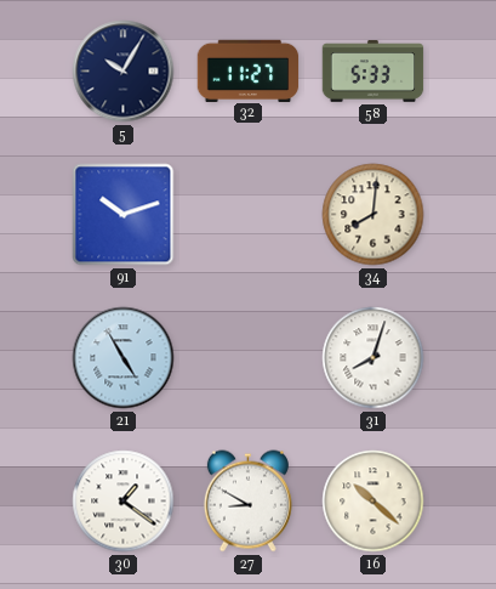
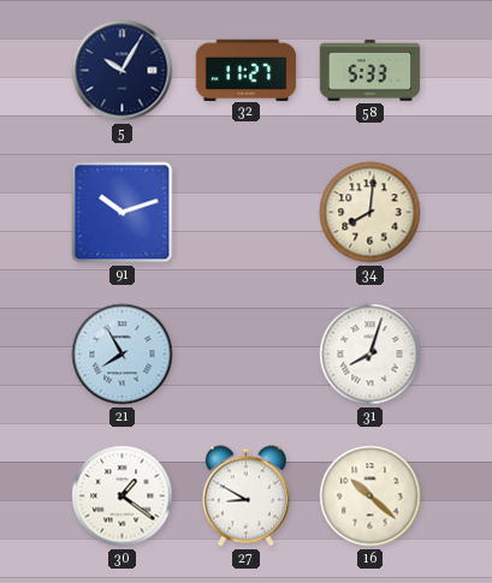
21: 4:55 -> 7:55 (123, 355)
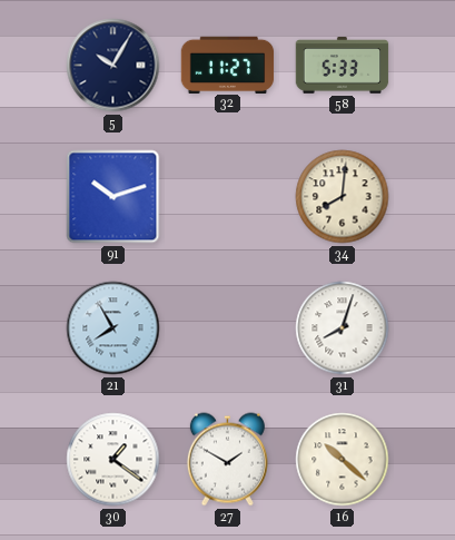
27: 8:50 -> 1:50 (227, 460)
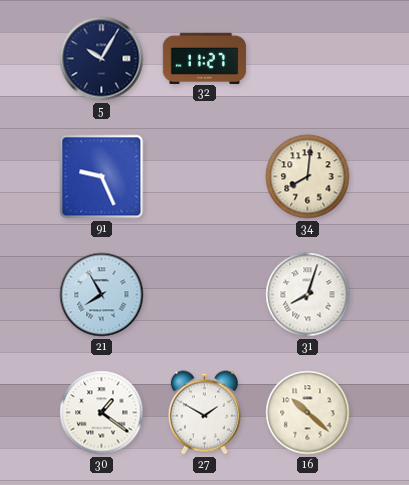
58: 5:33 -> none (343, 66)
91: 10:12 -> 9:26 (102, 177)
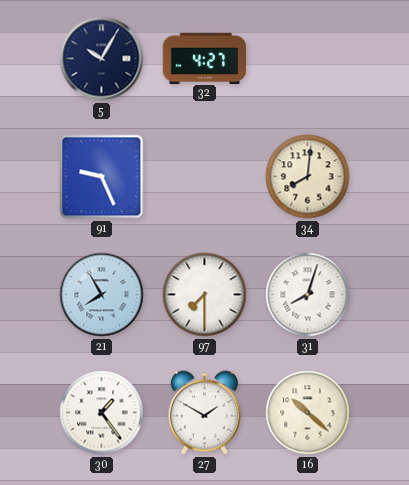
32: 11:27 -> 4:27 (205, 58)
97: none -> 7:30 (205, 295)
30: 1:21 -> 1:24 (102, 413)
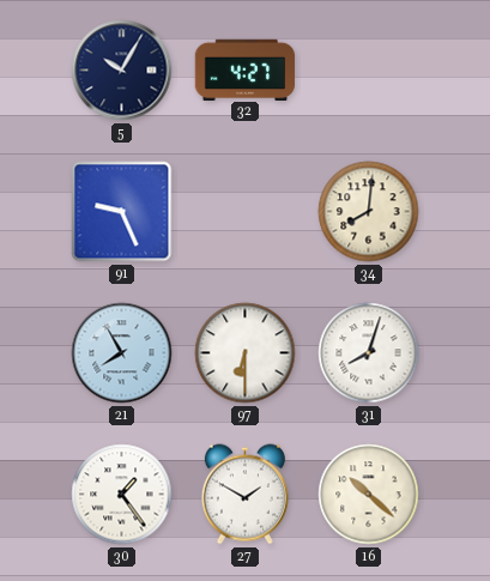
97: 7:30 -> 6:30 (246, 353)
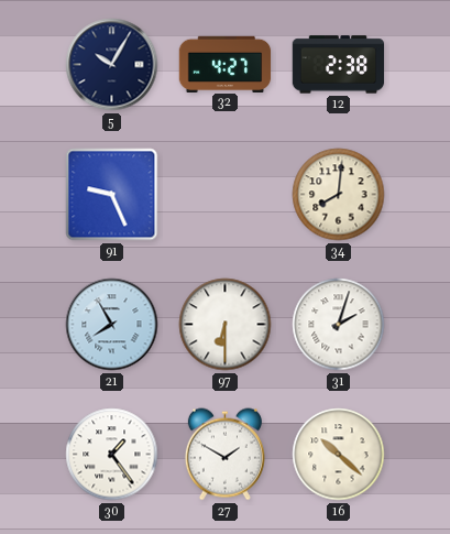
12: none -> 2:38 (339, 65)
31: 8:03 -> 2:03 (339, 325)
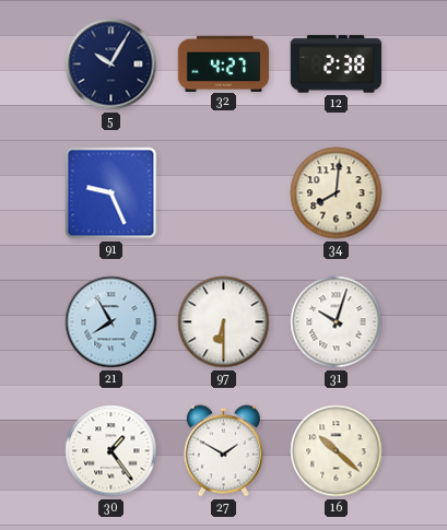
31: 2:03 -> 10:03 (337, 322)
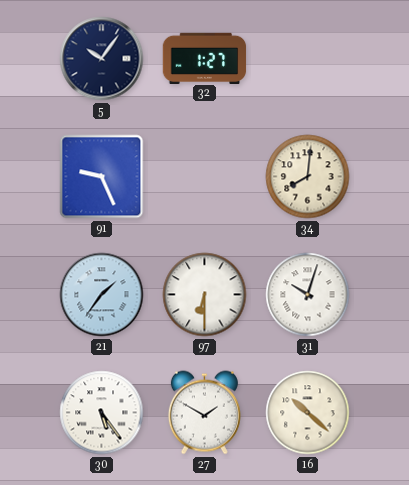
5: 10:05 -> 10:06 (102, 59)
32: 4:27 -> 1:27 (205, 58)
12: 2:38 -> none (337, 64)
21: 7:55 -> 1:36 (102, 295)
30: 1:24 -> 5:24 (102, 413)
